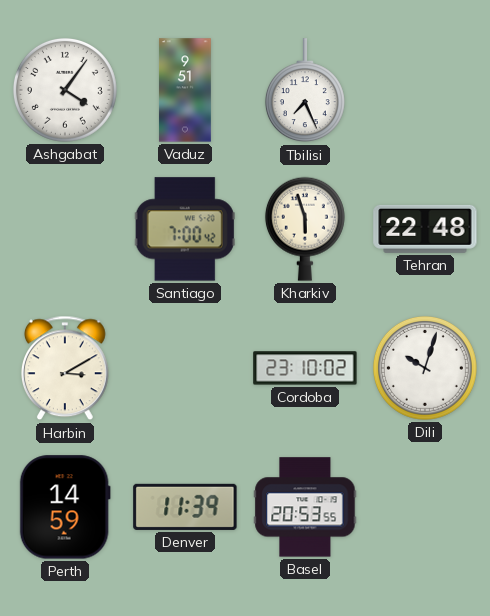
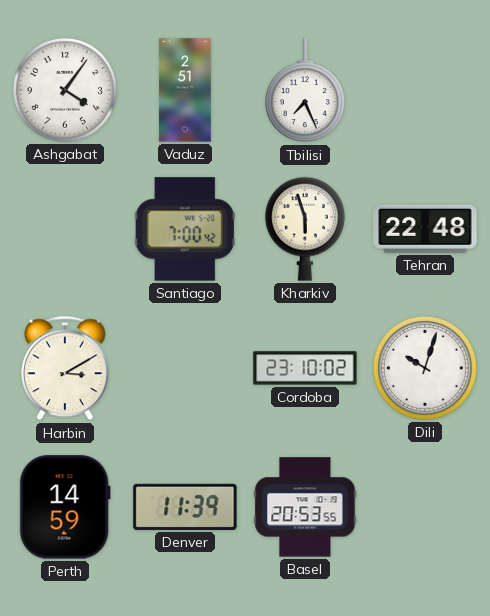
Vaduz: 9:51 -> 2:51 (185, 90)
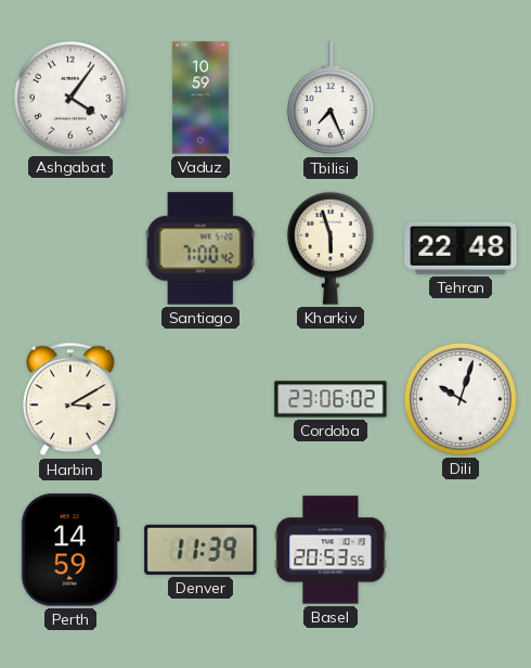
Vaduz: 2:51 -> 10:59 (200, 98)
Cordoba: 23:10 -> 23:06 (331, 399)
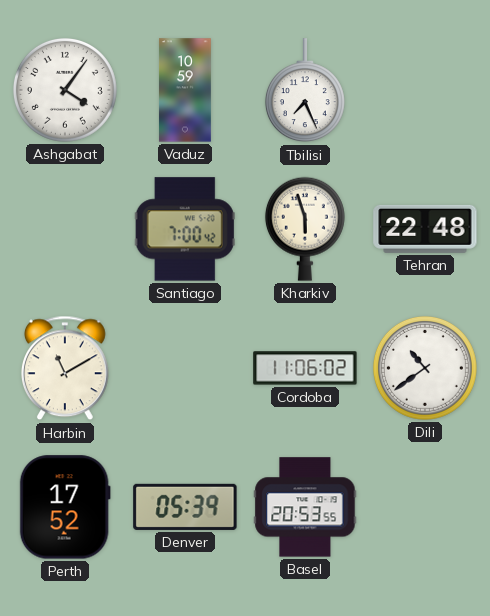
Harbin: 3:10 -> 11:10 (65, 368)
Cordoba: 23:06 -> 11:06 (305, 368)
Dili: 10:03 -> 10:39 (425, 368)
Perth: 14:59 -> 17:52 (65, 507)
Denver: 11:39 -> 05:39 (185, 507)
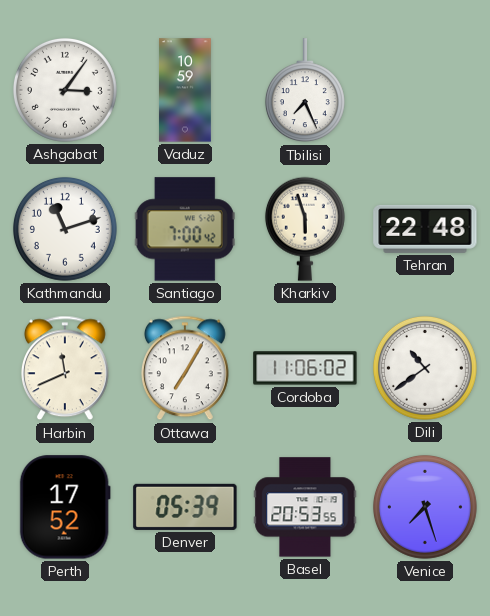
Ashgabat: 4:06 -> 3:06 (65, 90)
Kathmandu: none -> 11:12 (65, 229)
Harbin: 11:10 -> 11:41 (65, 368)
Ottawa: none -> 7:05 (185, 368)
Venice: none -> 7:27 (425, 507)
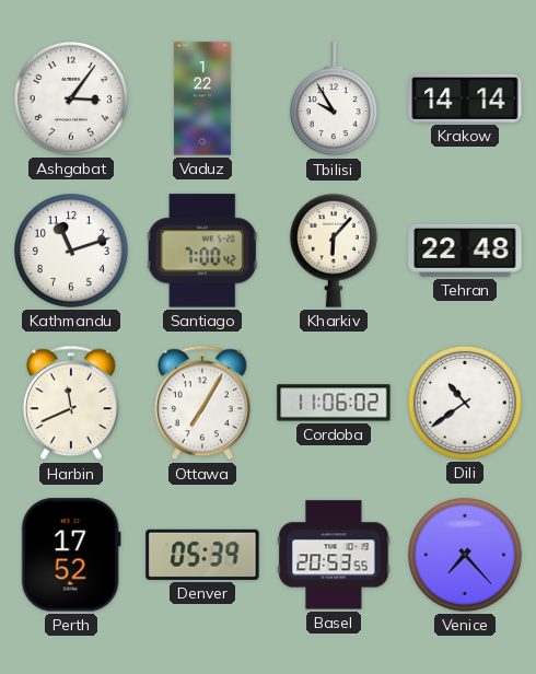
Vaduz: 10:59 -> 1:22 (202, 98)
Tbilisi: 7:26 -> 9:55 (334, 100)
Krakow: none -> 14:14 (465, 98)
Kharkiv: 5:57 -> 6:07 (334, 251)
Venice: 7:27 -> 7:23 (465, 555)
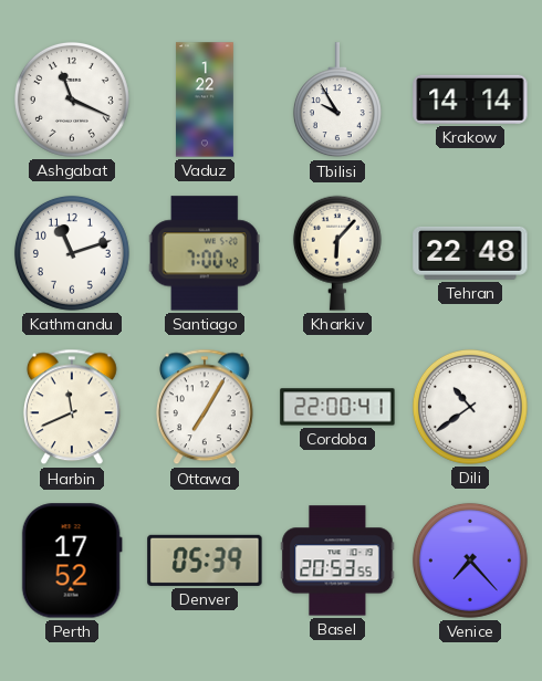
Ashgabat: 3:06 -> 11:19 (72, 99)
Cordoba: 11:06 -> 22:00 (337, 407)
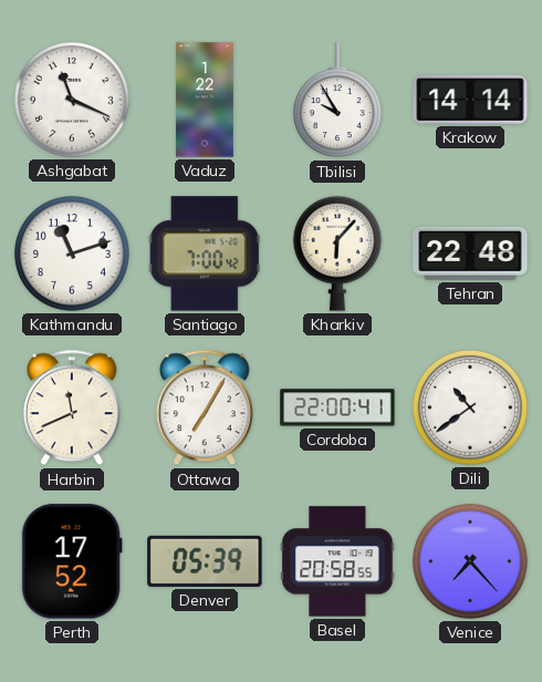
Basel: 20:53 -> 20:58 (337, 561)
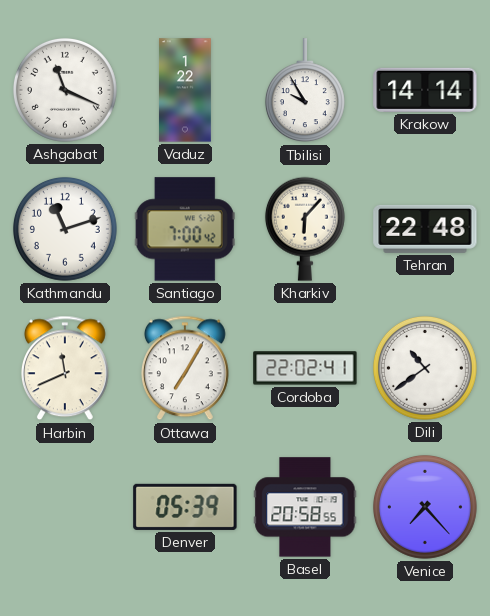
Cordoba: 22:00 -> 22:02 (305, 368)
Perth: 17:52 -> none (72, 561)
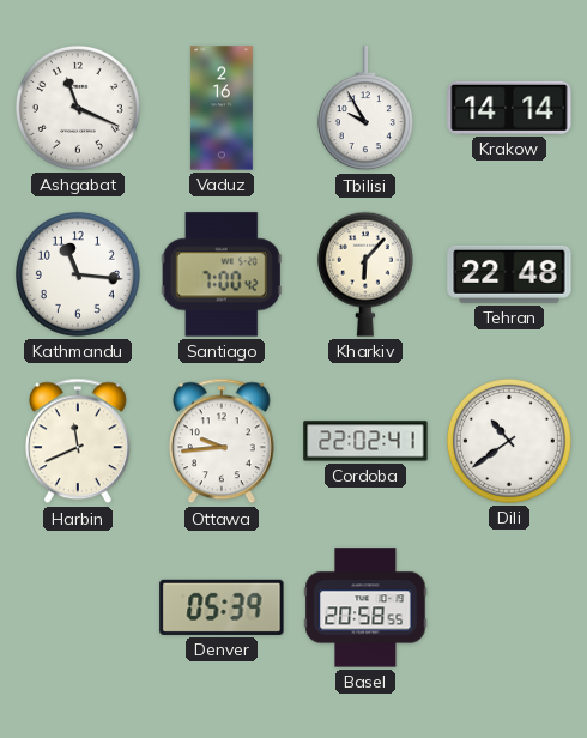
Vaduz: 1:22 -> 2:16 (222, 108)
Kathmandu: 11:12 -> 11:16 (78, 274)
Ottawa: 7:05 -> 9:44 (222, 441)
Venice: 7:23 -> none (425, 507)
